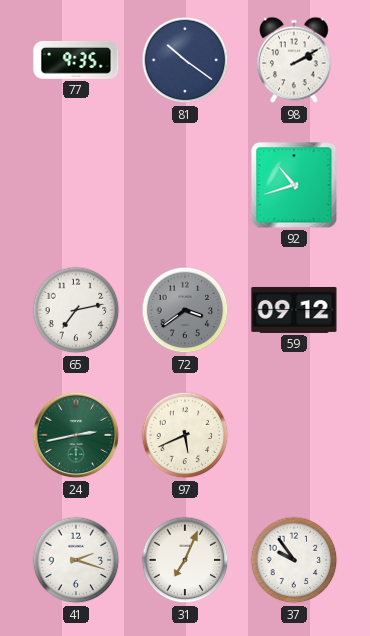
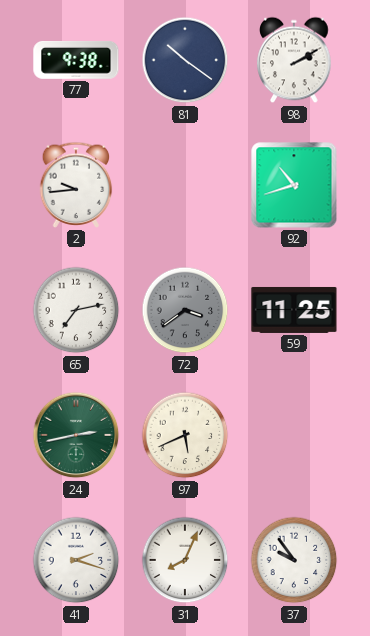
77: 9:35 -> 9:38 (76, 60)
2: none -> 9:44 (76, 185)
59: 09:12 -> 11:25 (294, 310)
31: 7:04 -> 8:04 (185, 560)
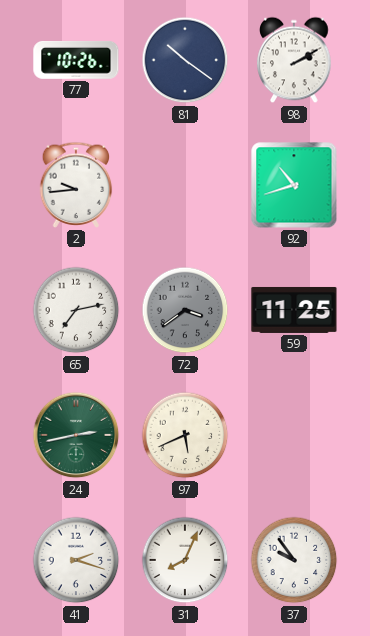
77: 9:38 -> 10:26 (76, 60)
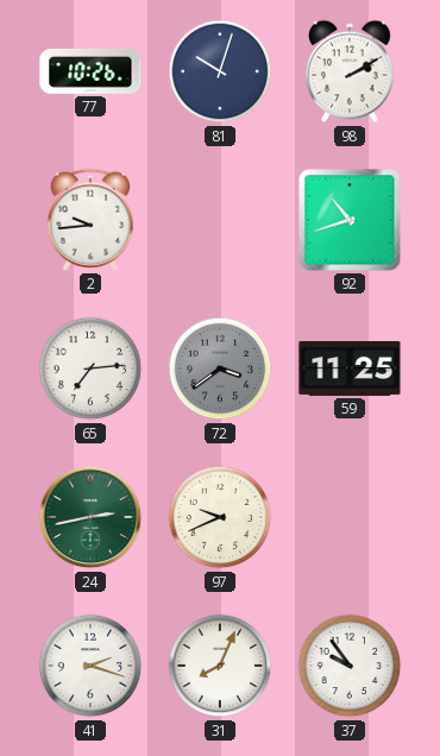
81: 10:21 -> 10:03 (220, 71)
65: 7:13 -> 7:14 (90, 368)
97: 5:41 -> 9:41 (220, 517)
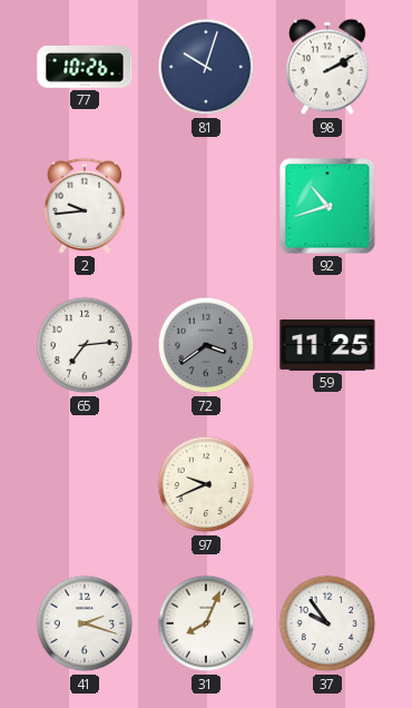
24: 2:43 -> none (90, 517)
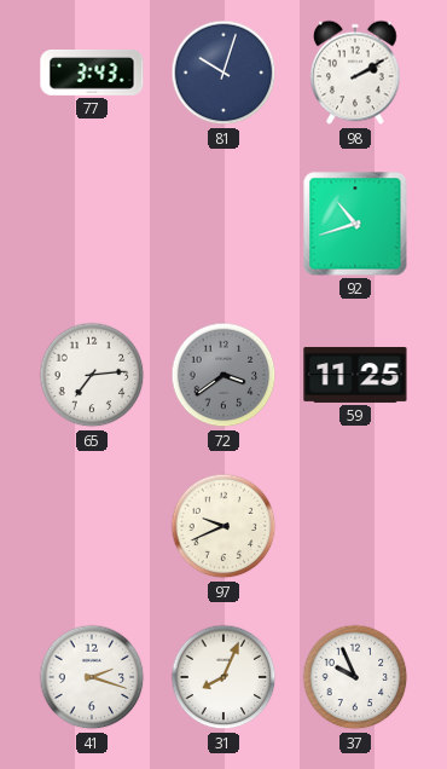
77: 10:26 -> 3:43 (92, 73)
2: 9:44 -> none (85, 206)
37: 9:54 -> 9:56 (355, 677)
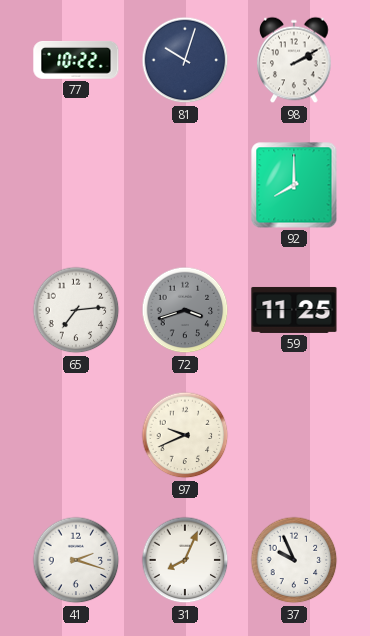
77: 3:43 -> 10:22 (76, 60)
92: 10:42 -> 8:00 (294, 185)
72: 3:39 -> 3:42 (185, 310)
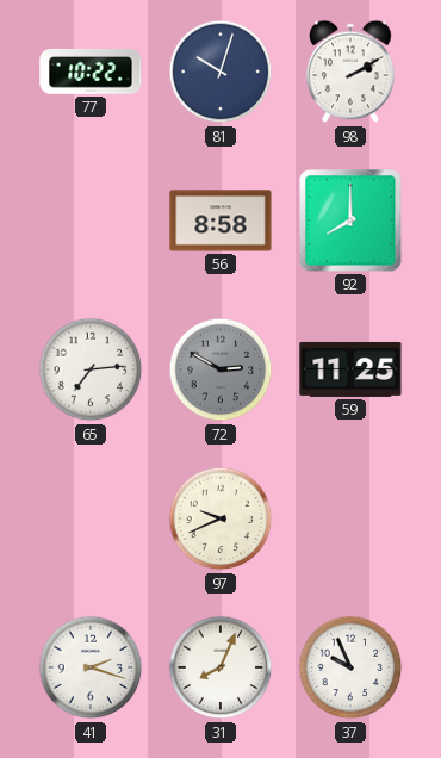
56: none -> 8:58 (220, 220)
72: 3:42 -> 2:50 (220, 369)
